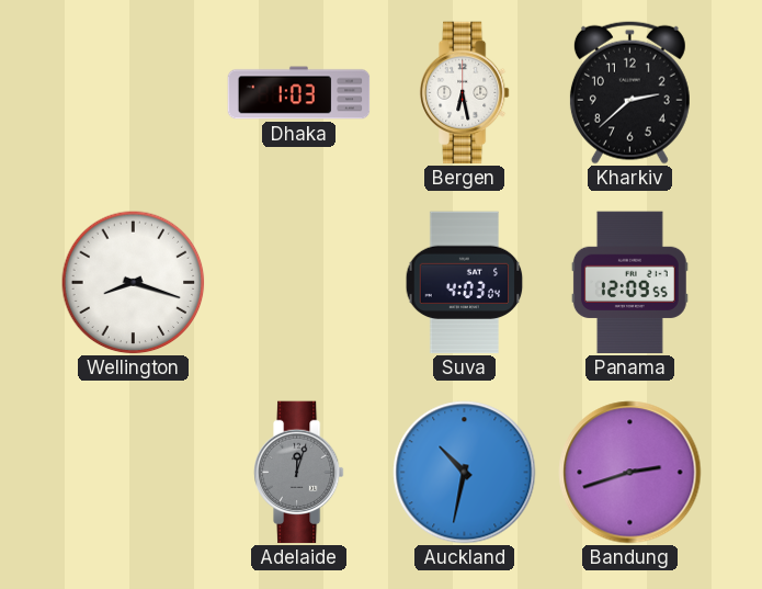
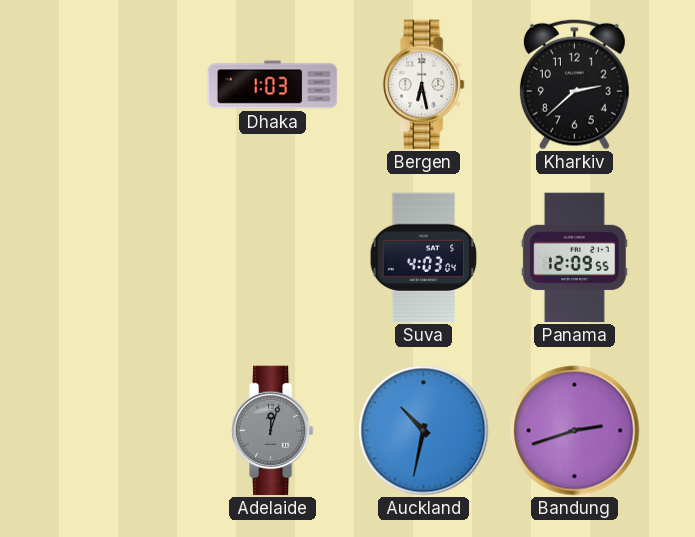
Wellington: 8:18 -> none (134, 283)
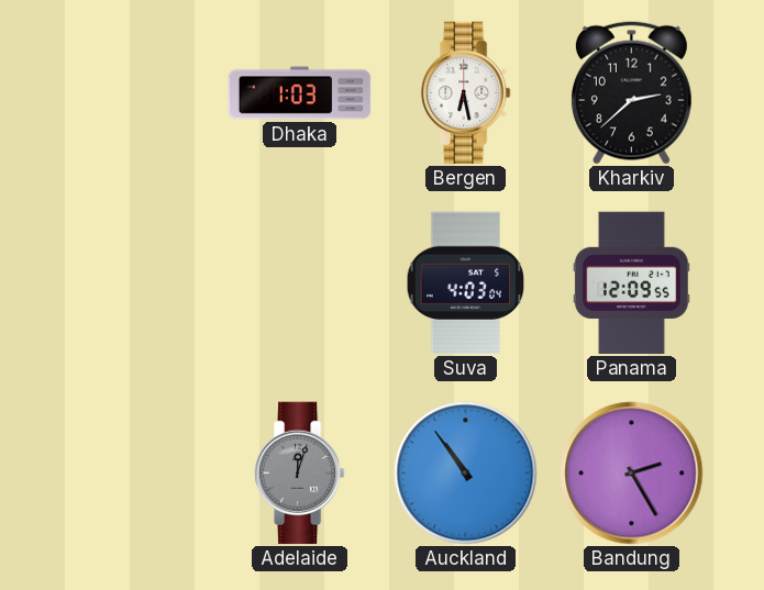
Auckland: 10:32 -> 10:54 (466, 474)
Bandung: 2:42 -> 2:25 (632, 474)
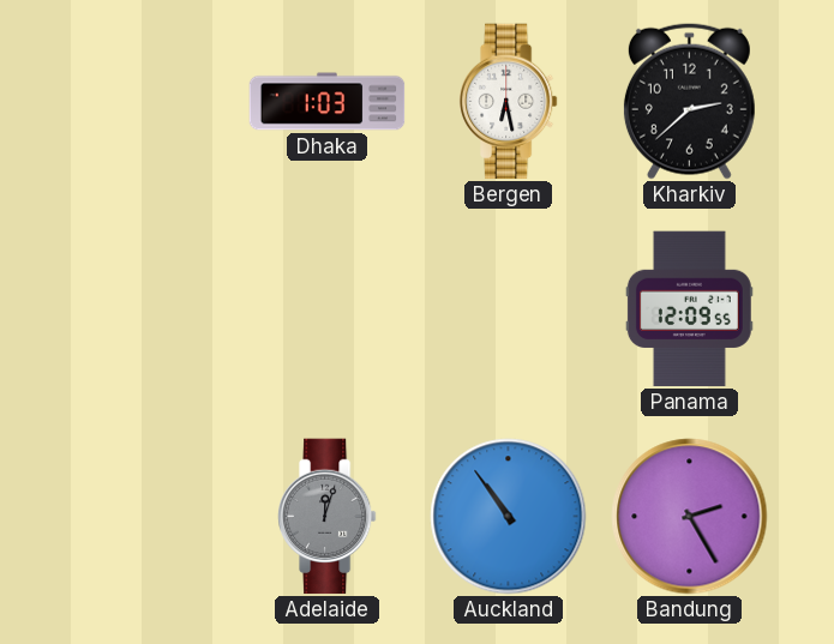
Suva: 4:03 -> none (466, 283)
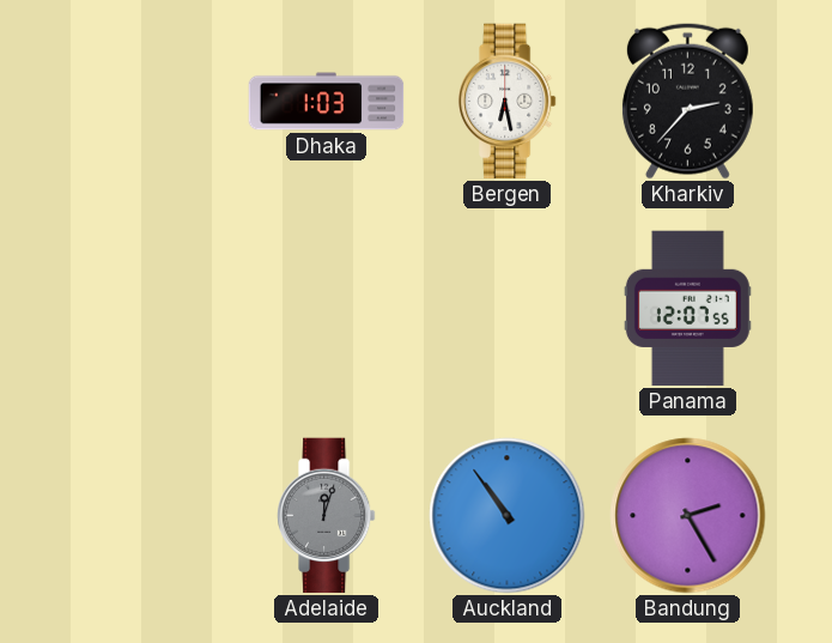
Kharkiv: 2:38 -> 2:37 (687, 101)
Panama: 12:09 -> 12:07 (687, 309)
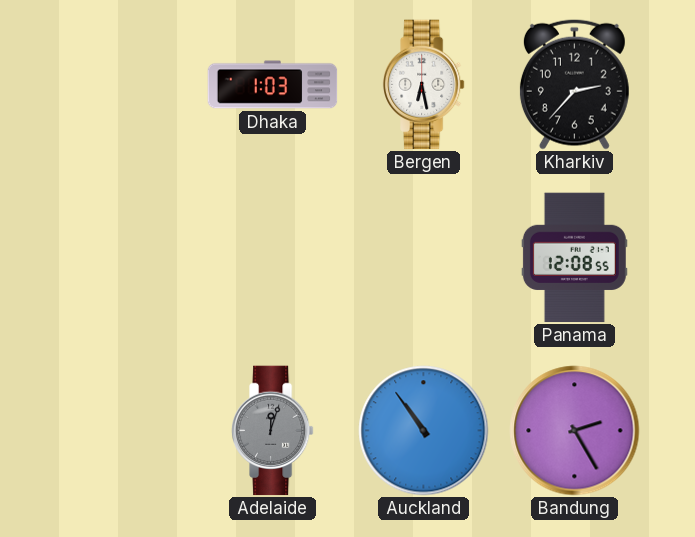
Panama: 12:07 -> 12:08 (574, 258)
